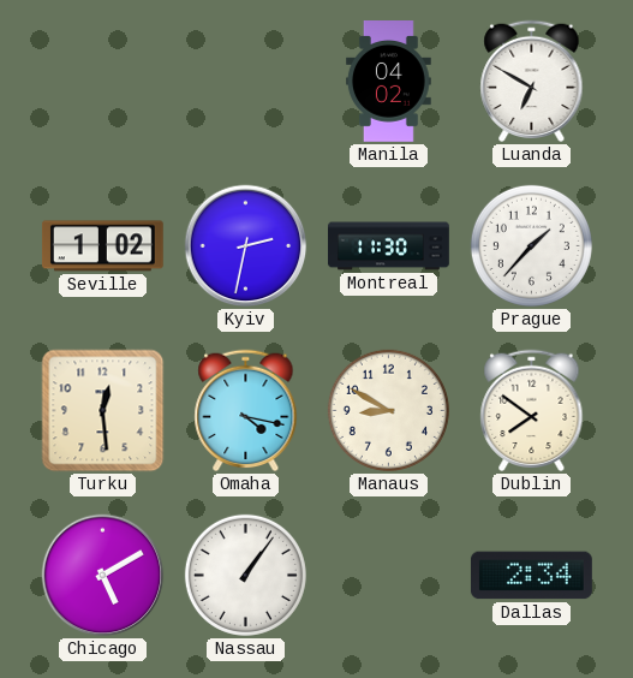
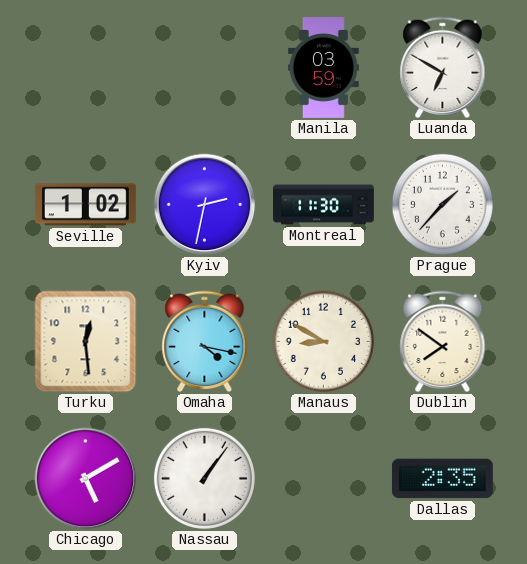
Manila: 04:02 -> 03:59 (324, 68)
Dallas: 2:34 -> 2:35 (442, 479)
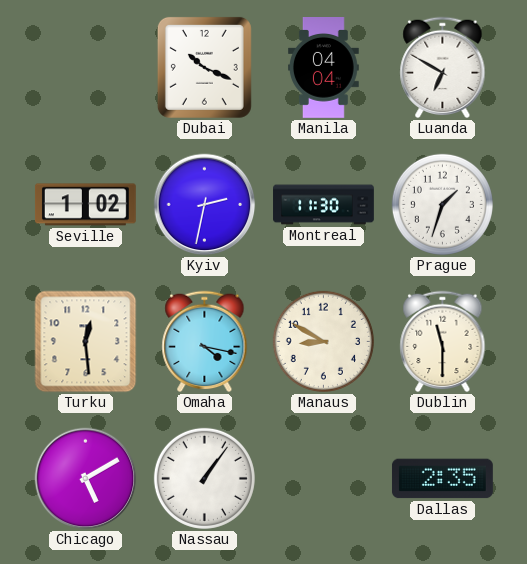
Dubai: none -> 10:19 (204, 67)
Manila: 03:59 -> 04:04 (324, 68)
Prague: 1:37 -> 1:33 (442, 204)
Dublin: 7:51 -> 11:30 (443, 342)
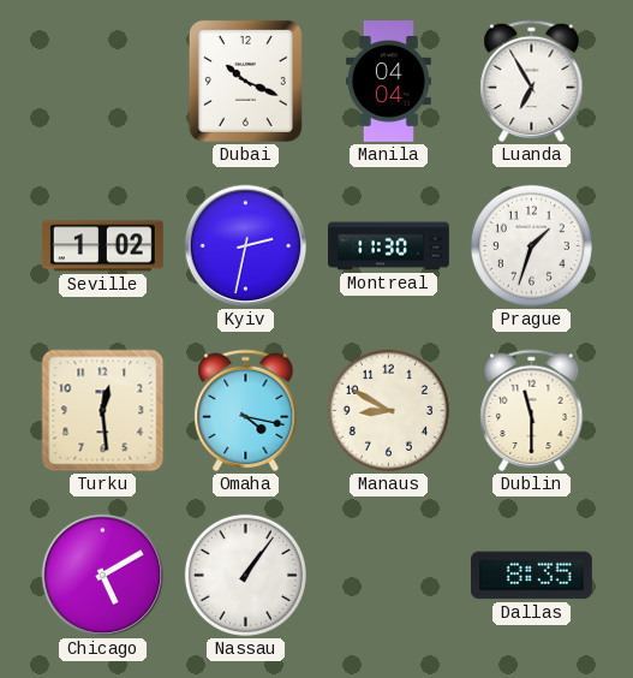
Luanda: 6:50 -> 6:55 (532, 82)
Dallas: 2:35 -> 8:35 (531, 576)
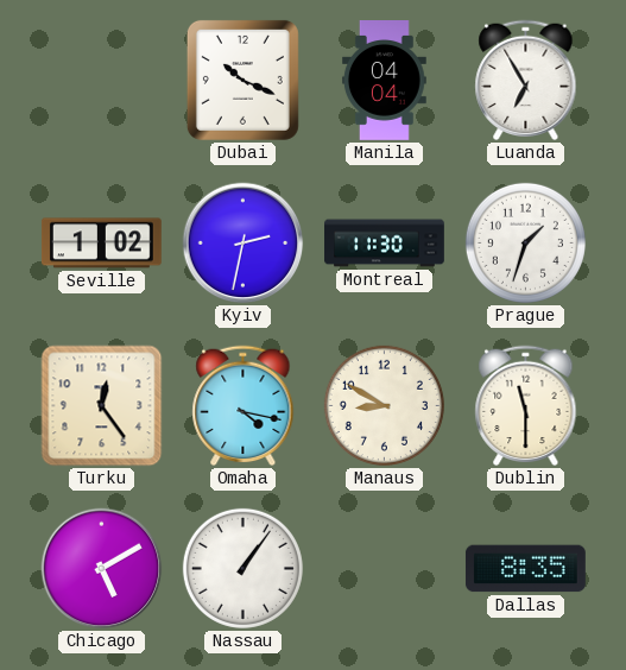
Turku: 12:29 -> 12:24 (102, 406)
